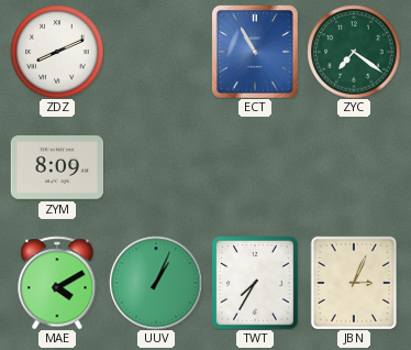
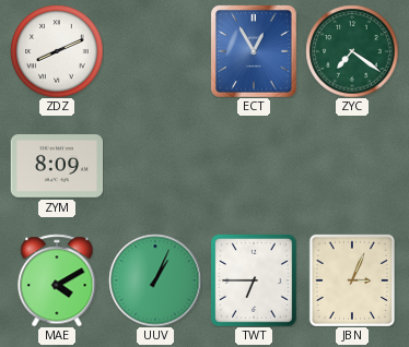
ECT: 10:55 -> 12:55 (255, 51)
TWT: 7:35 -> 6:45 (255, 280)
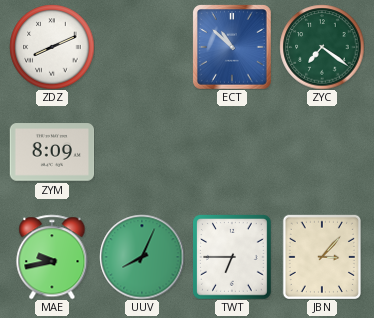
ECT: 12:55 -> 10:52 (233, 47)
MAE: 4:10 -> 9:43 (52, 257)
UUV: 1:04 -> 8:04 (142, 257)
JBN: 3:04 -> 3:07 (322, 257)
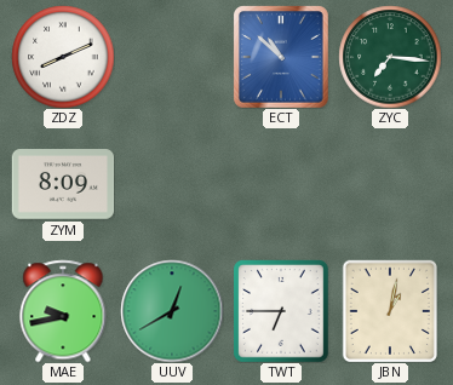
ZYC: 7:21 -> 7:16 (390, 57)
UUV: 8:04 -> 12:40 (172, 311)
JBN: 3:07 -> 1:02 (390, 311)
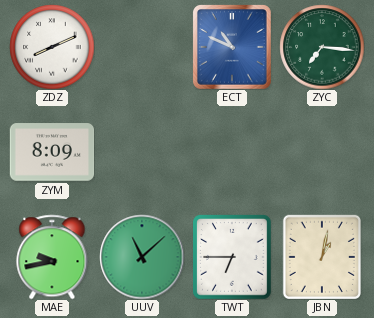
ECT: 10:52 -> 10:49 (233, 47)
UUV: 12:40 -> 11:08 (142, 257)
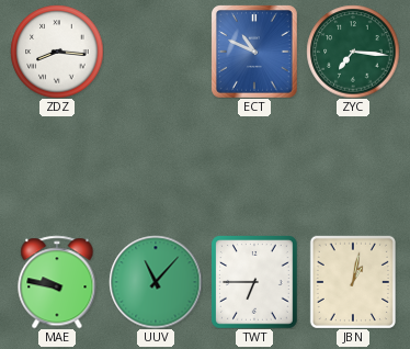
ZDZ: 8:11 -> 8:16 (57, 52)
ZYM: 8:09 -> none (52, 152)
MAE: 9:43 -> 9:47 (57, 282)
UUV: 11:08 -> 11:07 (156, 282)
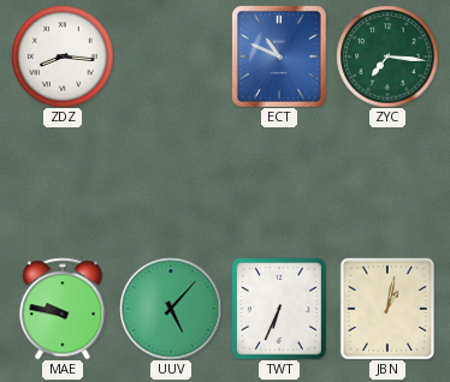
UUV: 11:07 -> 5:07 (171, 309)
TWT: 6:45 -> 6:34 (280, 309)
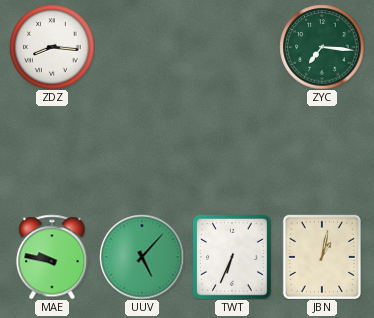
ECT: 10:49 -> none (280, 56)
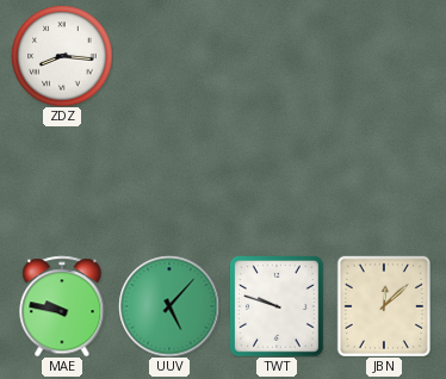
ZYC: 7:16 -> none (322, 47)
TWT: 6:34 -> 9:48 (278, 306)
JBN: 1:02 -> 12:08 (384, 306)
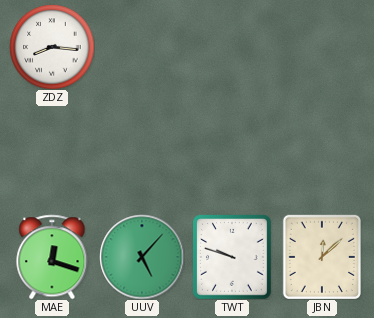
MAE: 9:47 -> 12:18 (52, 257)
